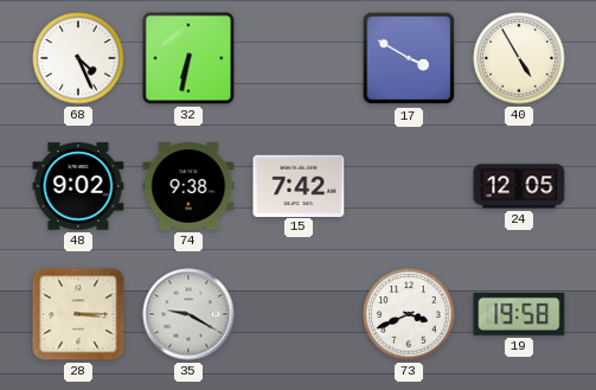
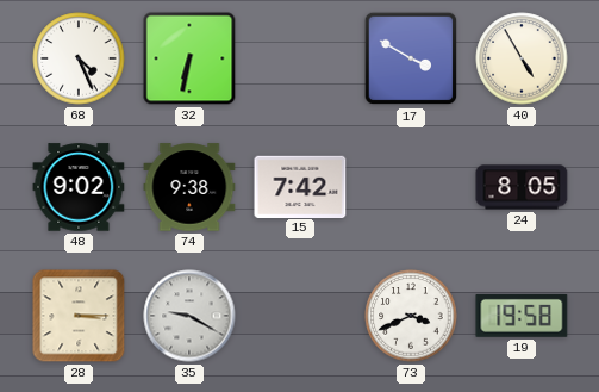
24: 12:05 -> 8:05 (522, 187)
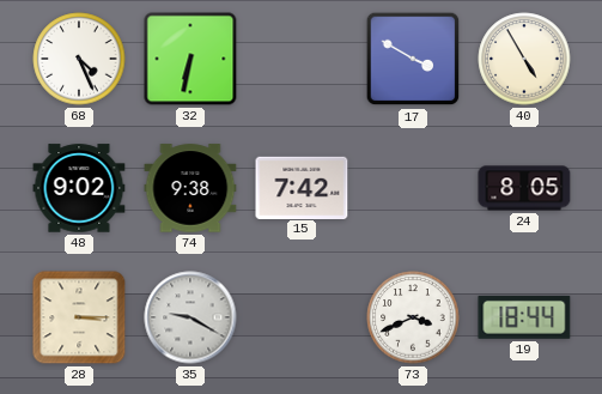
19: 19:58 -> 18:44 (524, 317)
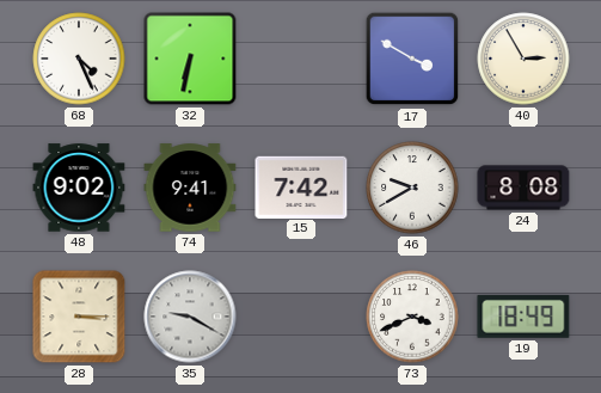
40: 4:55 -> 2:55 (523, 59)
74: 9:38 -> 9:41 (190, 188)
46: none -> 9:40 (412, 188)
24: 8:05 -> 8:08 (523, 188)
19: 18:44 -> 18:49 (523, 317)
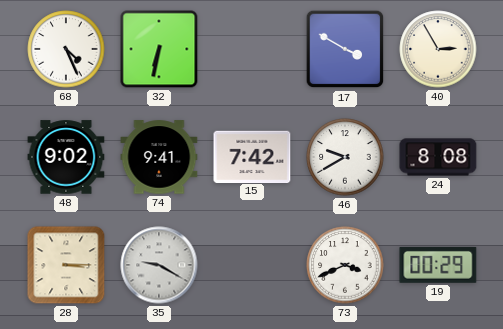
19: 18:49 -> 00:29 (438, 265)
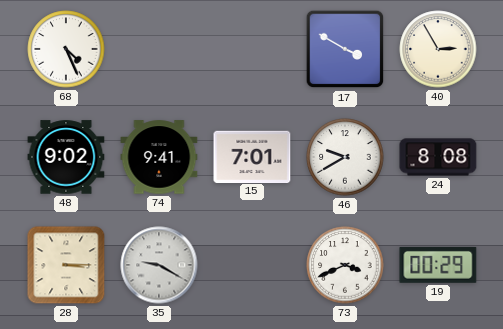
32: 6:32 -> none (159, 49)
15: 7:42 -> 7:01 (252, 156)
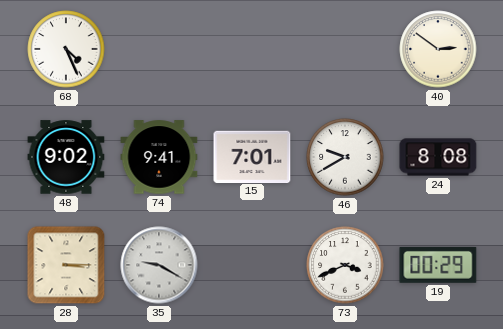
17: 3:50 -> none (345, 49)
40: 2:55 -> 2:51 (438, 49)
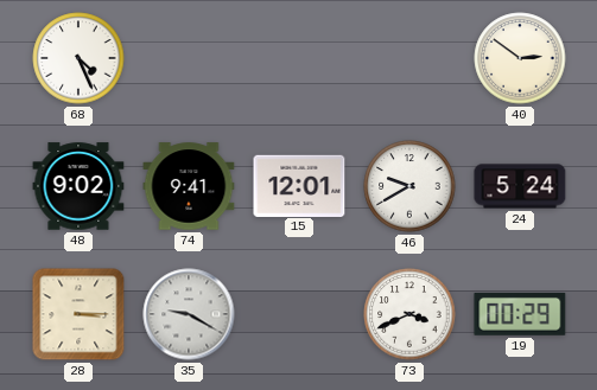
15: 7:01 -> 12:01 (299, 185)
24: 8:08 -> 5:24 (520, 186)
